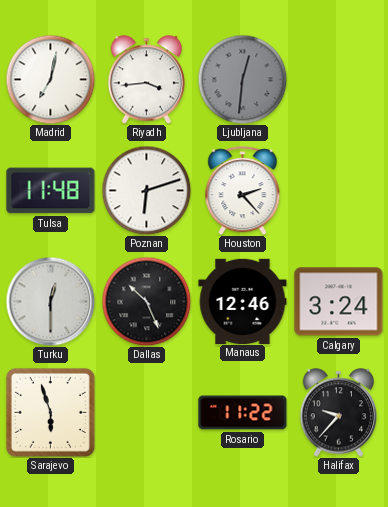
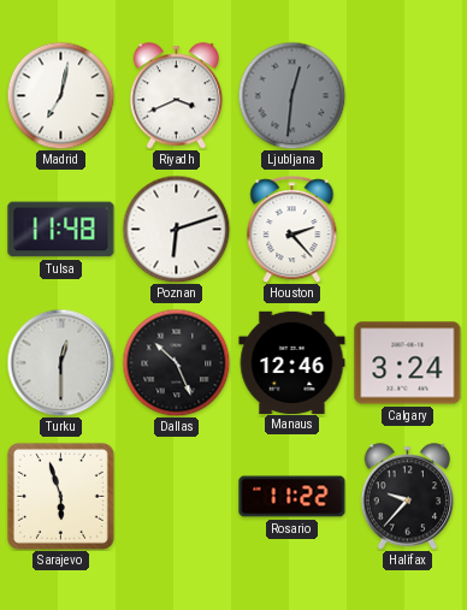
Riyadh: 3:44 -> 3:41 (177, 96)
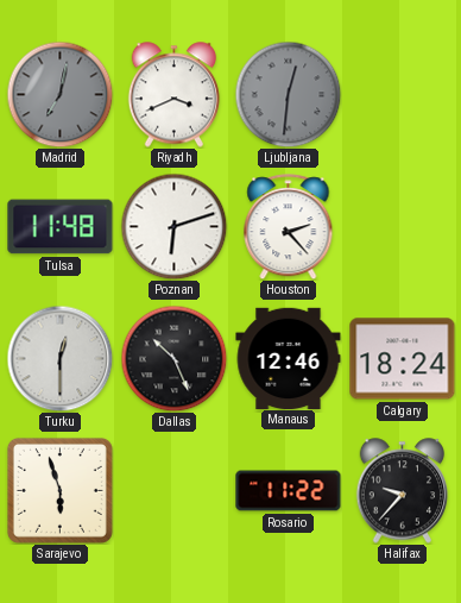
Madrid dial: white -> grey (59, 94)
Calgary: 3:24 -> 18:24 (403, 359)
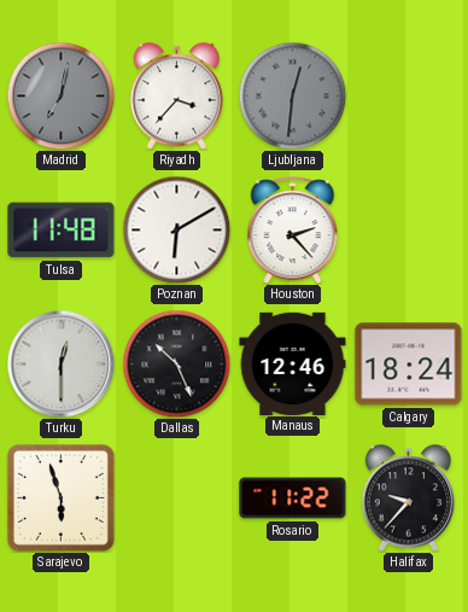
Riyadh: 3:41 -> 3:37 (177, 97)
Poznan: 6:12 -> 6:10 (176, 229)
